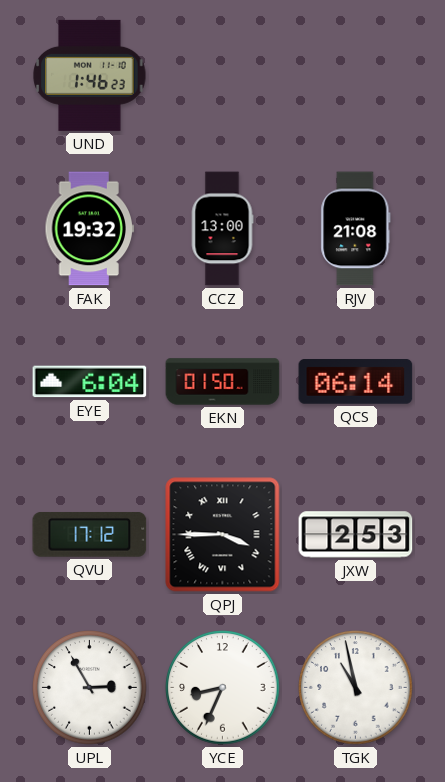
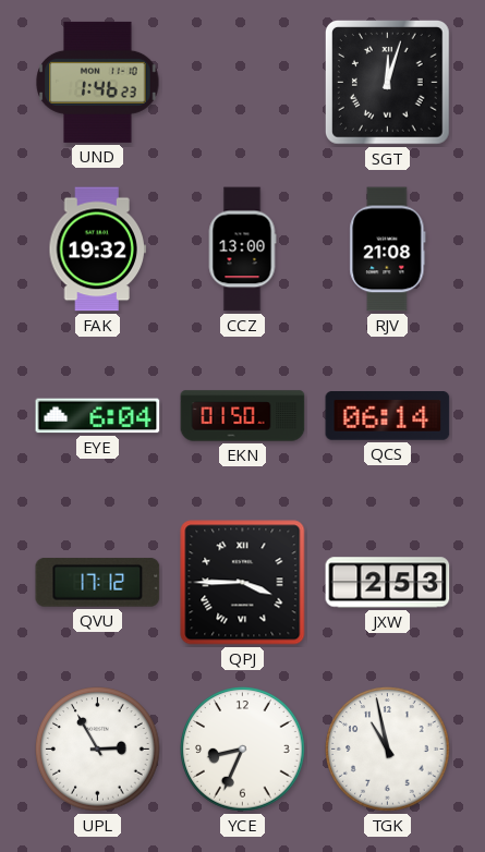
SGT: none -> 12:03 (388, 82)
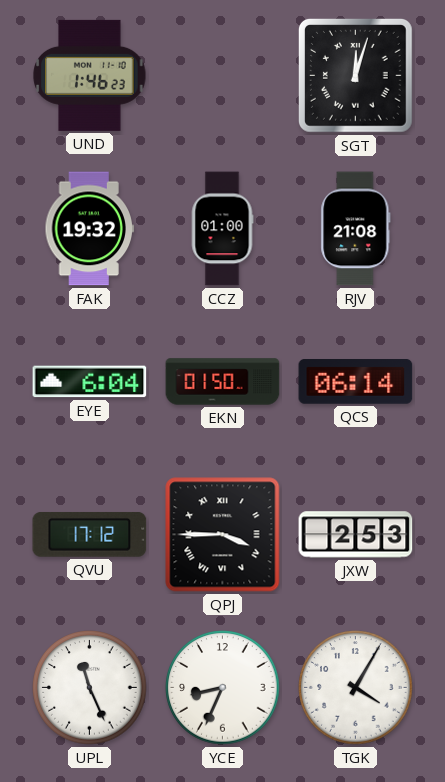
CCZ: 13:00 -> 01:00 (222, 229)
UPL: 2:55 -> 11:26 (90, 688)
TGK: 10:58 -> 4:05 (356, 688)
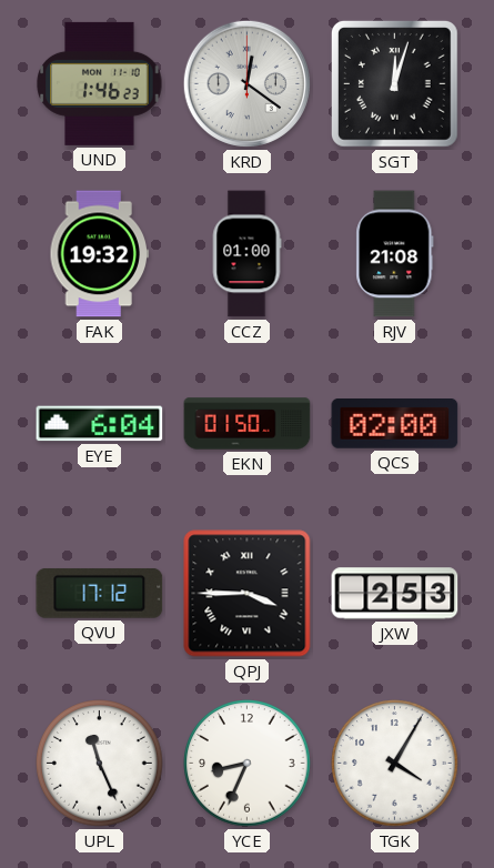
KRD: none -> 12:21 (246, 83)
QCS: 06:14 -> 02:00 (395, 424)
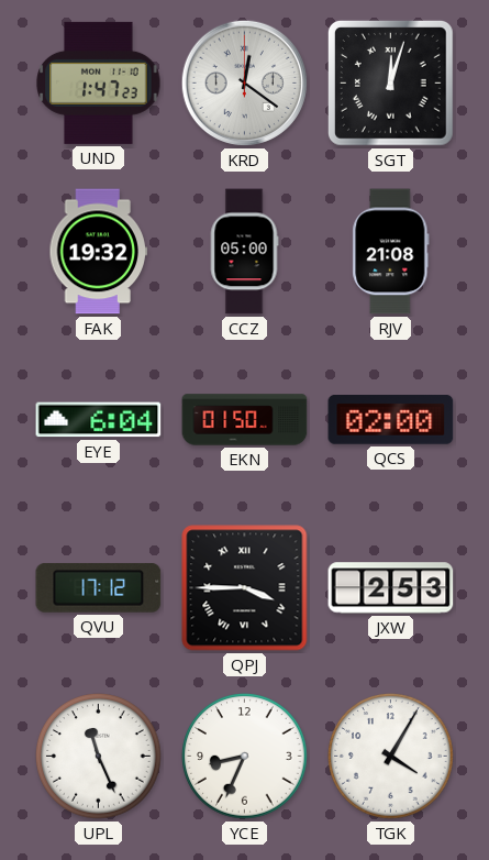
UND: 1:46 -> 1:47 (99, 82)
CCZ: 01:00 -> 05:00 (244, 252)
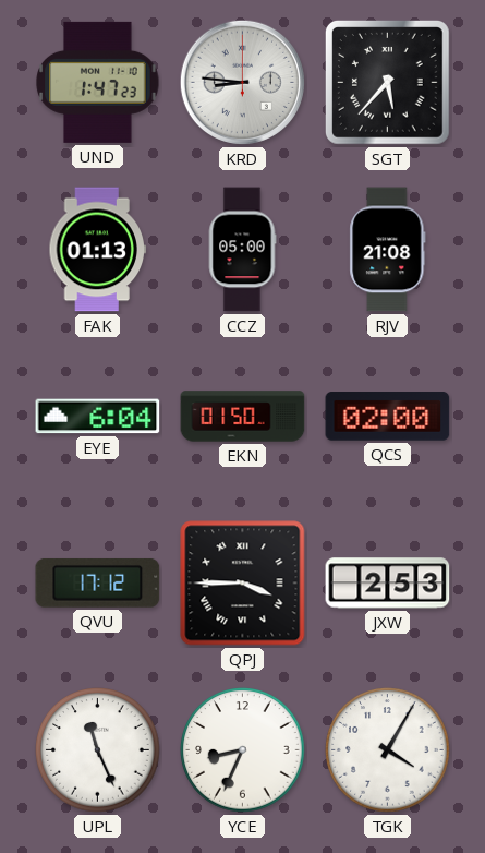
KRD: 12:21 -> 8:46 (242, 82)
SGT: 12:03 -> 5:37 (388, 82)
FAK: 19:32 -> 01:13 (98, 250)
